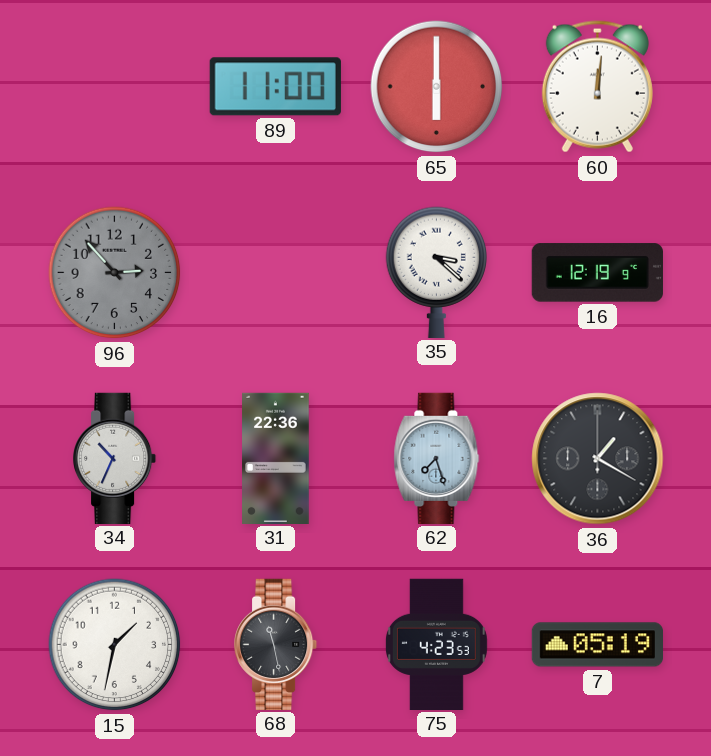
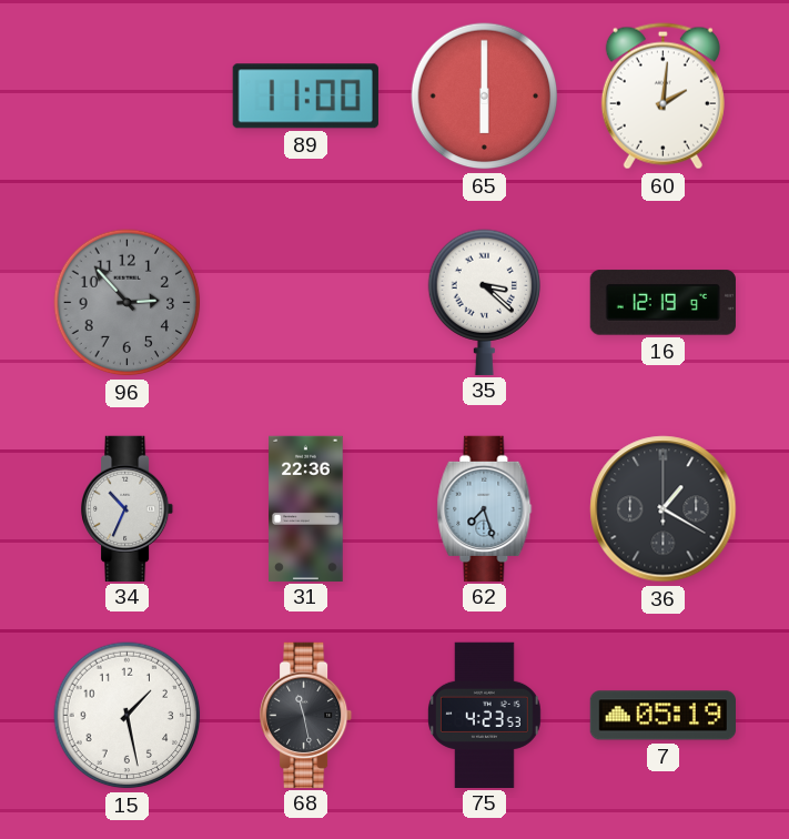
60: 12:01 -> 2:01 (662, 97)
15: 1:32 -> 1:28 (128, 716)
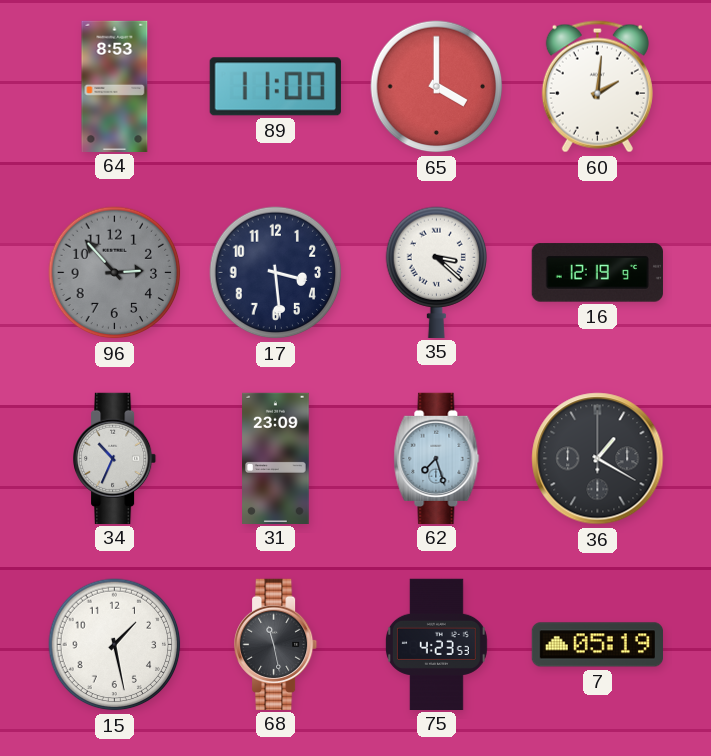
64: none -> 8:53 (115, 86)
65: 6:00 -> 4:00 (437, 87)
17: none -> 3:29 (276, 273)
31: 22:36 -> 23:09 (276, 458)
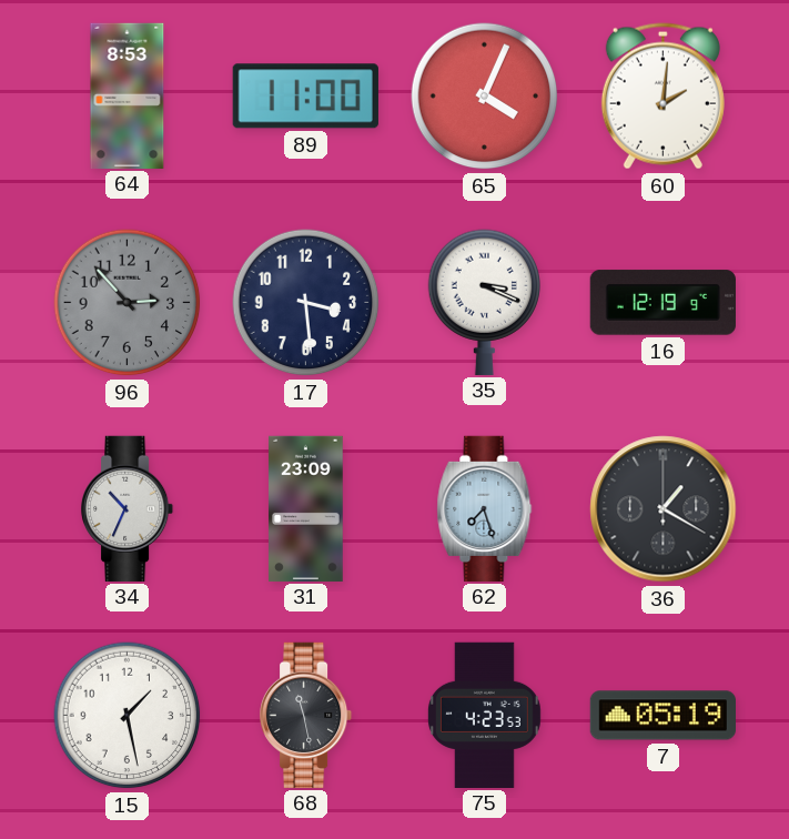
65: 4:00 -> 4:04 (485, 97)
35: 3:22 -> 3:19 (485, 302)
